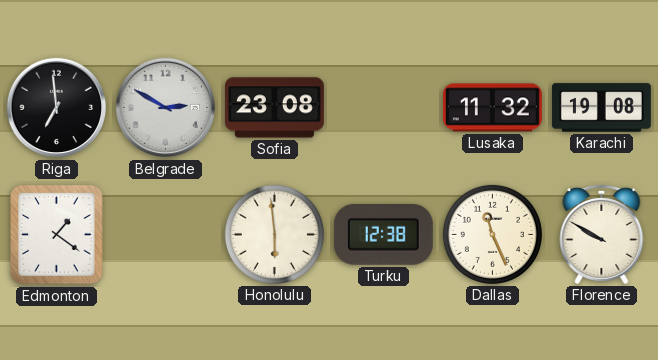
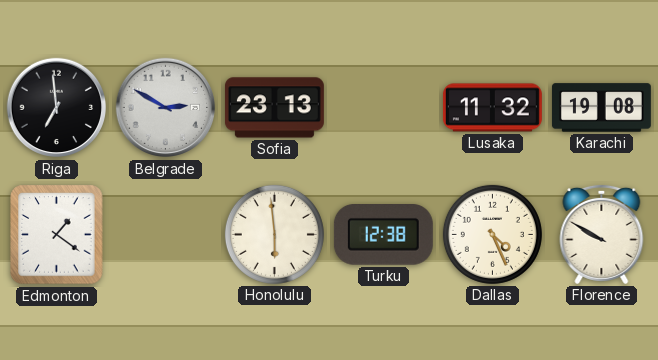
Sofia: 23:08 -> 23:13 (274, 108)
Dallas: 11:26 -> 4:26 (492, 234)
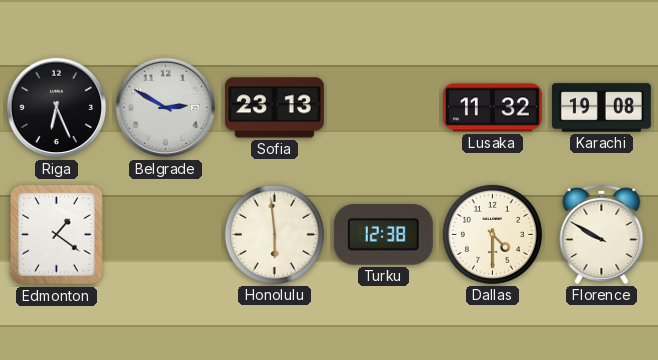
Riga: 6:59 -> 6:26 (57, 108)
Dallas: 4:26 -> 4:30 (492, 234)
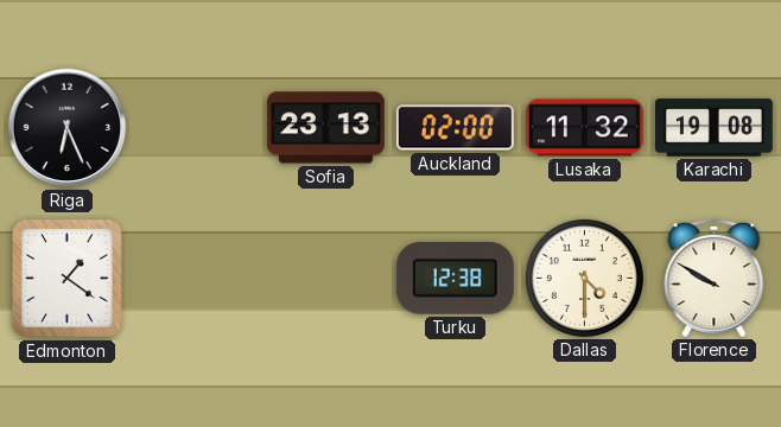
Belgrade: 2:50 -> none (166, 108)
Auckland: none -> 02:00 (455, 128)
Honolulu: 5:59 -> none (274, 234)
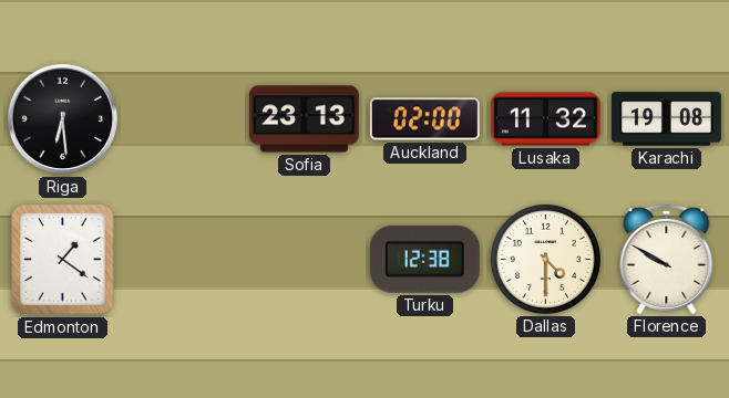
Riga: 6:26 -> 6:29 (63, 119)
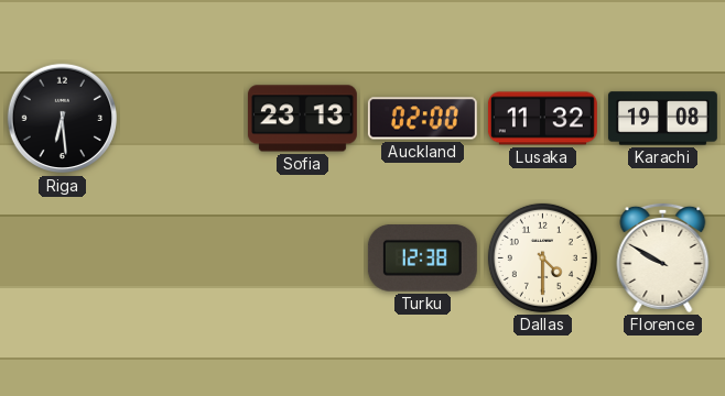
Edmonton: 1:21 -> none (63, 260)
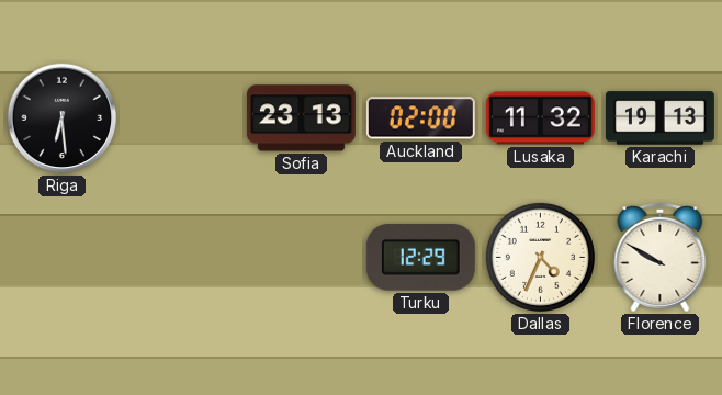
Karachi: 19:08 -> 19:13 (659, 119)
Turku: 12:38 -> 12:29 (420, 258)
Dallas: 4:30 -> 4:34 (540, 257)
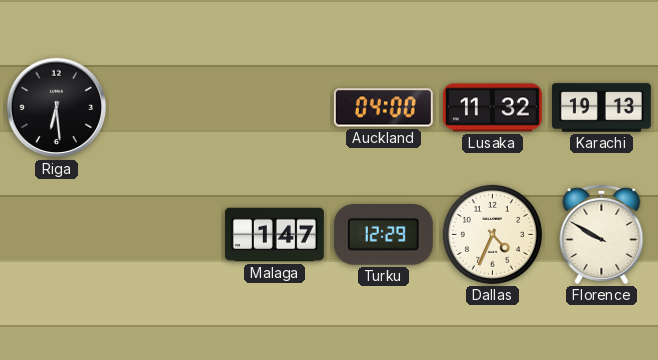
Sofia: 23:13 -> none (301, 119)
Auckland: 02:00 -> 04:00 (383, 108)
Malaga: none -> 1:47 (274, 235)
